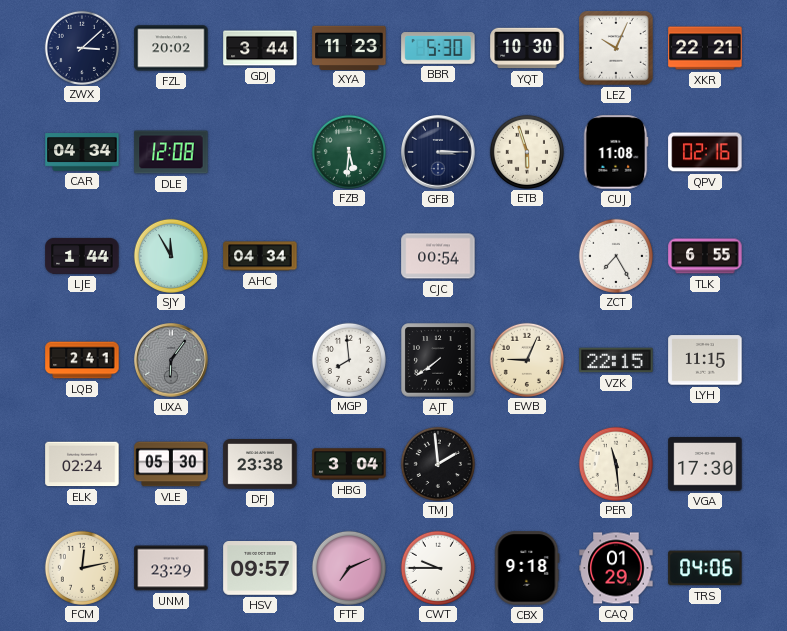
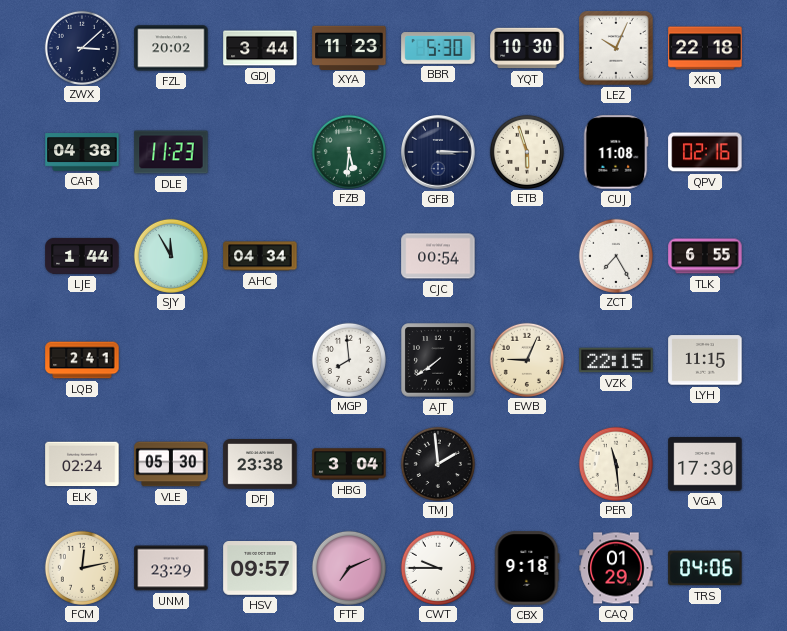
XKR: 22:21 -> 22:18 (705, 48)
CAR: 04:34 -> 04:38 (82, 152)
DLE: 12:08 -> 11:23 (171, 152)
UXA: 6:06 -> none (171, 360)
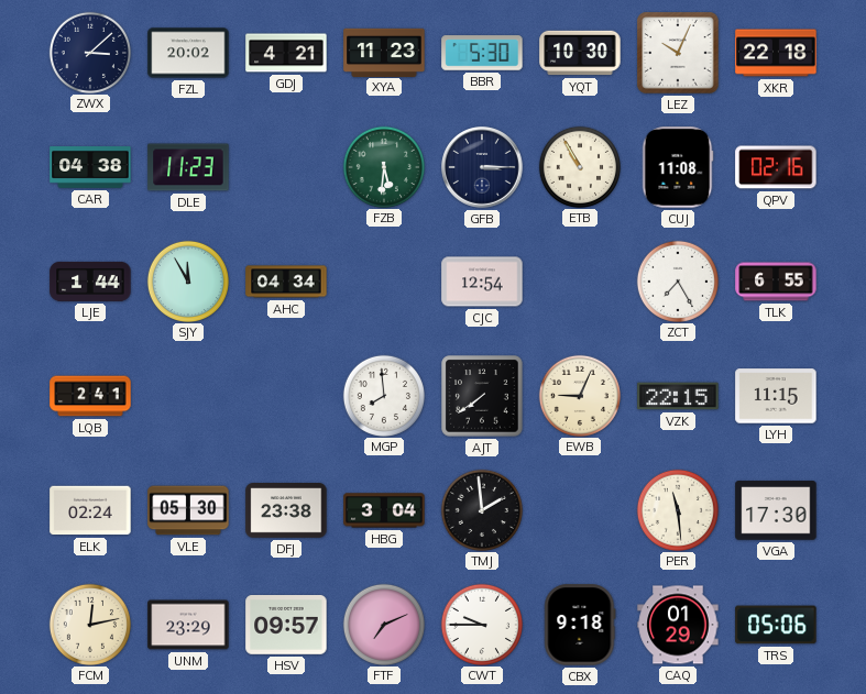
GDJ: 3:44 -> 4:21 (286, 53)
ETB: 5:57 -> 10:55 (579, 166)
CJC: 00:54 -> 12:54 (482, 282)
TRS: 04:06 -> 05:06 (776, 625)
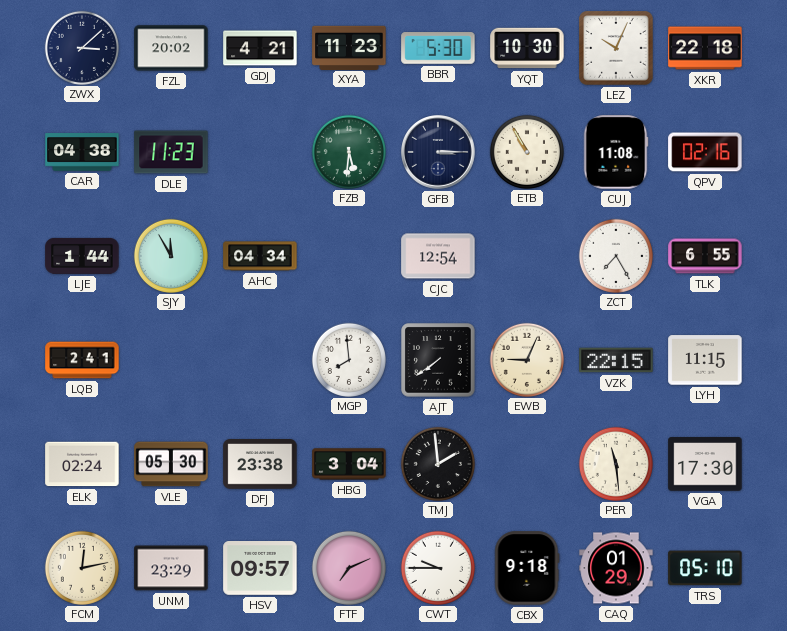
TRS: 05:06 -> 05:10 (705, 568)
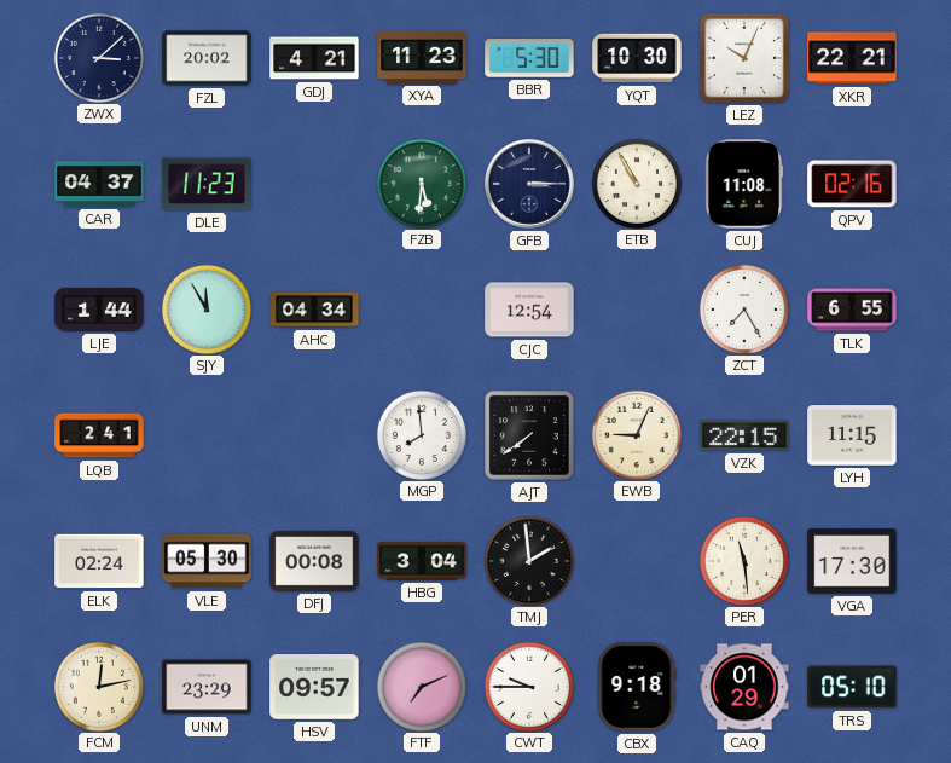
XKR: 22:18 -> 22:21 (852, 58)
CAR: 04:38 -> 04:37 (99, 184)
DFJ: 23:38 -> 00:08 (314, 562)
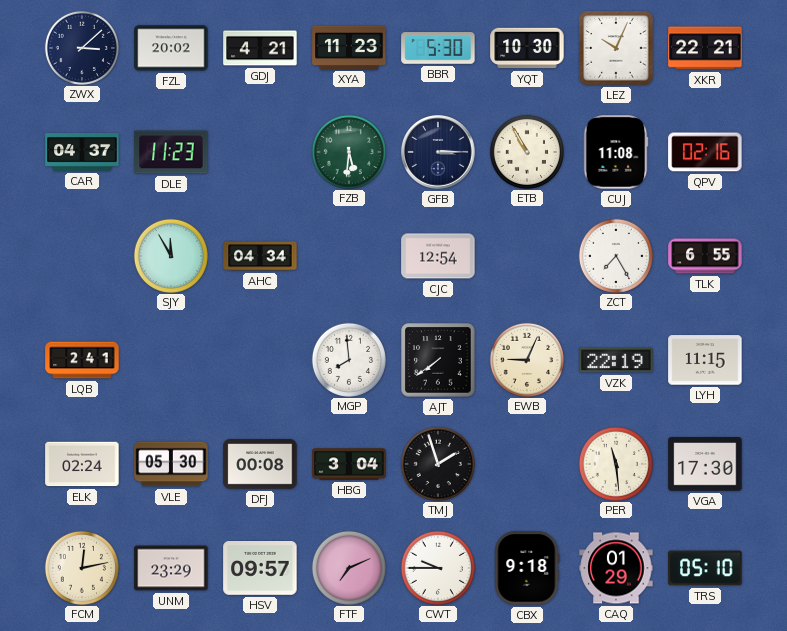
LJE: 1:44 -> none (99, 310)
VZK: 22:15 -> 22:19 (616, 360)
TMJ: 1:59 -> 1:57 (437, 463)
